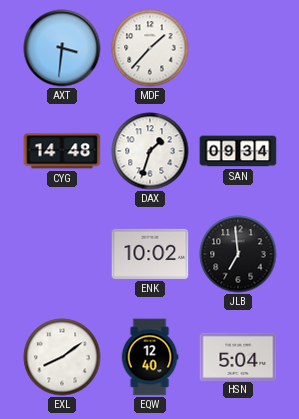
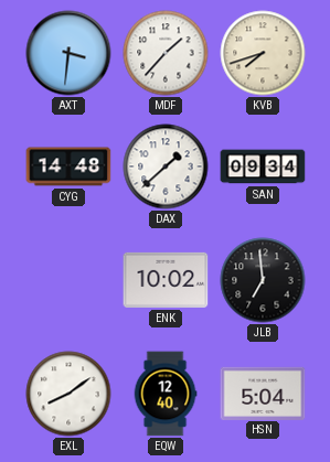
KVB: none -> 7:42 (263, 53)
DAX: 1:33 -> 1:38 (166, 166)
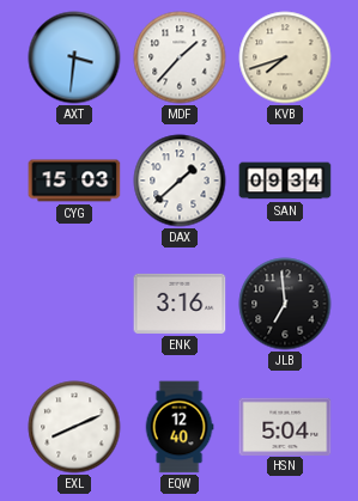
CYG: 14:48 -> 15:03 (74, 181)
ENK: 10:02 -> 3:16 (180, 304)
EXL: 8:09 -> 8:11 (74, 427)
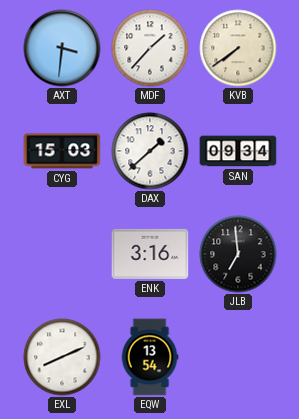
KVB: 7:42 -> 7:39 (238, 48)
EQW: 12:40 -> 13:54 (150, 357)
HSN: 5:04 -> none (285, 426)
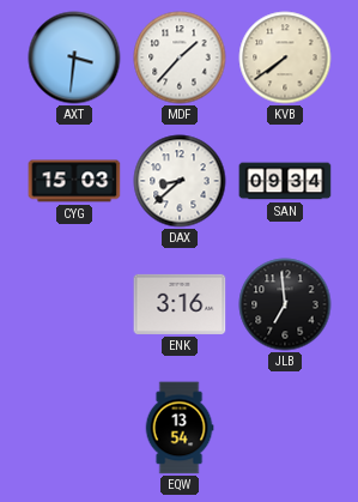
DAX: 1:38 -> 8:38 (180, 181)
EXL: 8:11 -> none (62, 357)
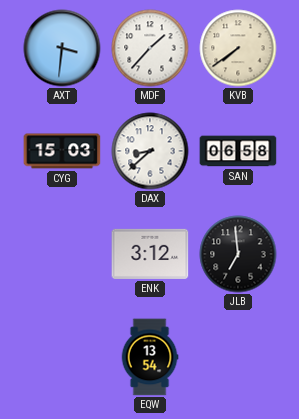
SAN: 09:34 -> 06:58 (238, 151)
ENK: 3:16 -> 3:12 (150, 254)
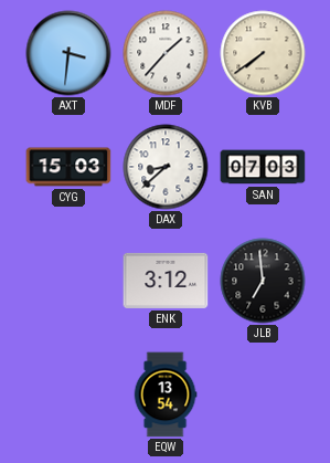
SAN: 06:58 -> 07:03 (263, 167)
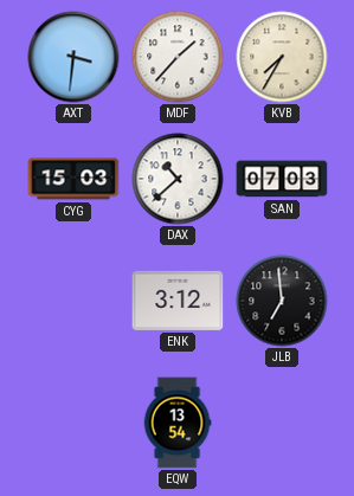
KVB: 7:39 -> 7:35 (282, 57)
DAX: 8:38 -> 10:38 (178, 179)
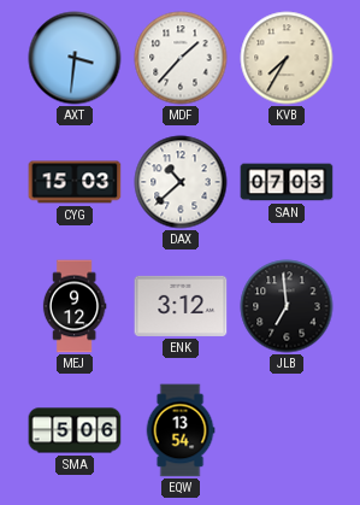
MEJ: none -> 9:12 (75, 306)
SMA: none -> 5:06 (75, 430)
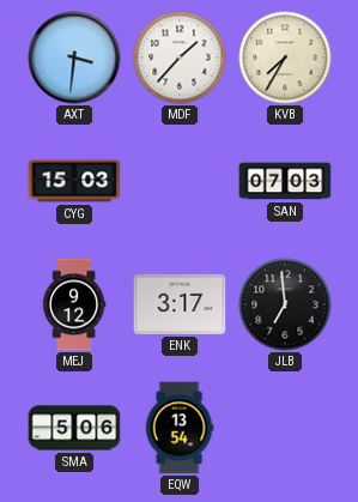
DAX: 10:38 -> none (181, 182)
ENK: 3:12 -> 3:17 (180, 304)
